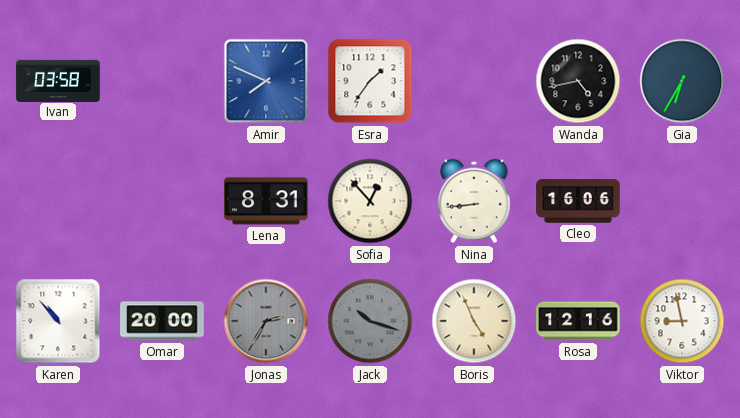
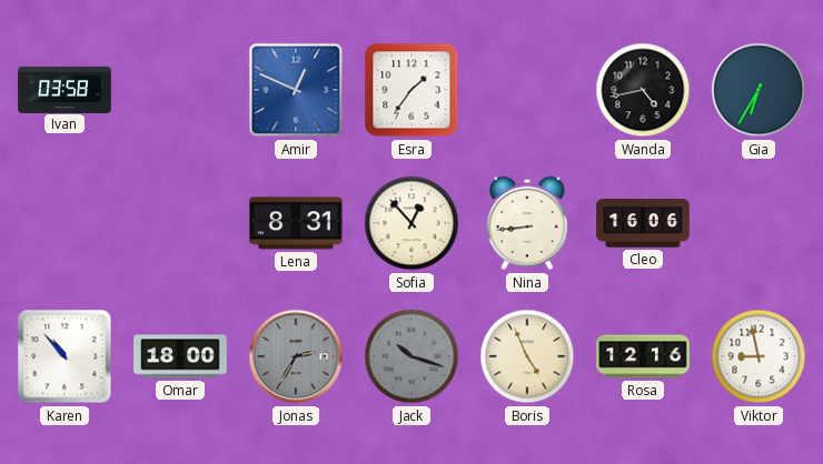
Amir: 7:49 -> 12:49 (296, 90)
Omar: 20:00 -> 18:00 (180, 356)
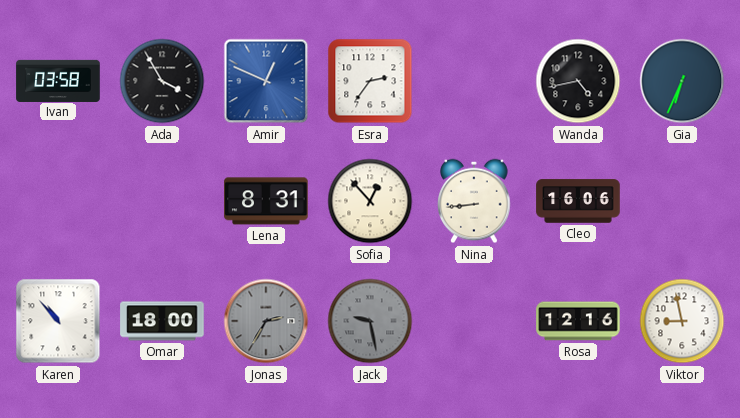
Ada: none -> 3:55 (162, 81)
Esra: 1:36 -> 2:36 (370, 81)
Gia: 6:35 -> 6:34 (682, 81)
Jack: 10:18 -> 9:28 (370, 321)
Boris: 4:56 -> none (527, 356)
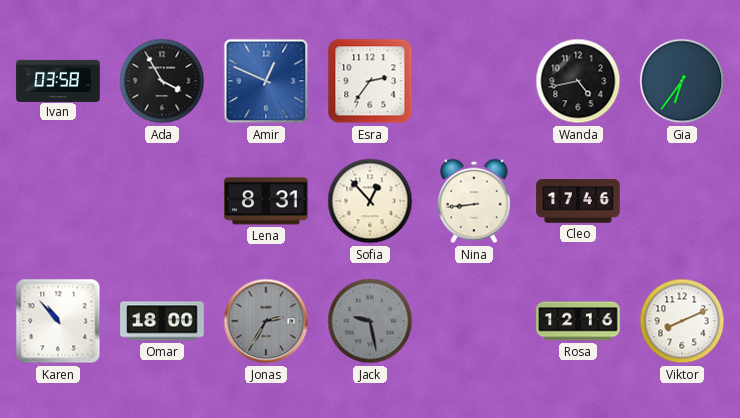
Gia: 6:34 -> 6:36 (682, 81)
Cleo: 16:06 -> 17:46 (578, 201)
Viktor: 8:58 -> 8:11 (682, 321)
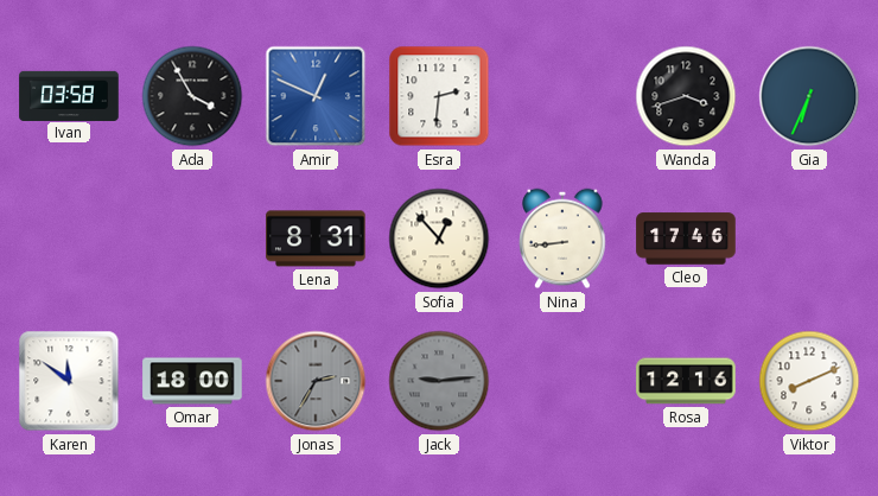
Esra: 2:36 -> 2:31 (439, 96)
Wanda: 4:43 -> 3:42 (686, 96)
Gia: 6:36 -> 6:34 (809, 96)
Karen: 10:53 -> 11:51 (69, 381)
Jack: 9:28 -> 9:14 (439, 381)
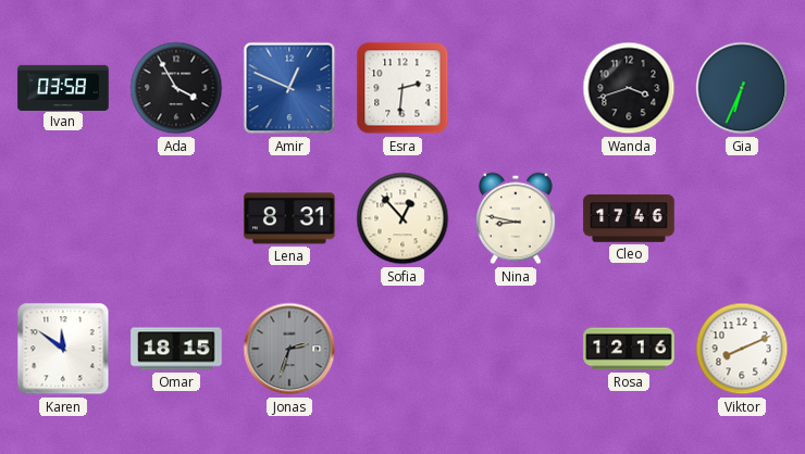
Nina: 8:44 -> 8:47 (516, 218)
Omar: 18:00 -> 18:15 (176, 349)
Jonas: 2:35 -> 2:33 (289, 349)
Jack: 9:14 -> none (439, 381)
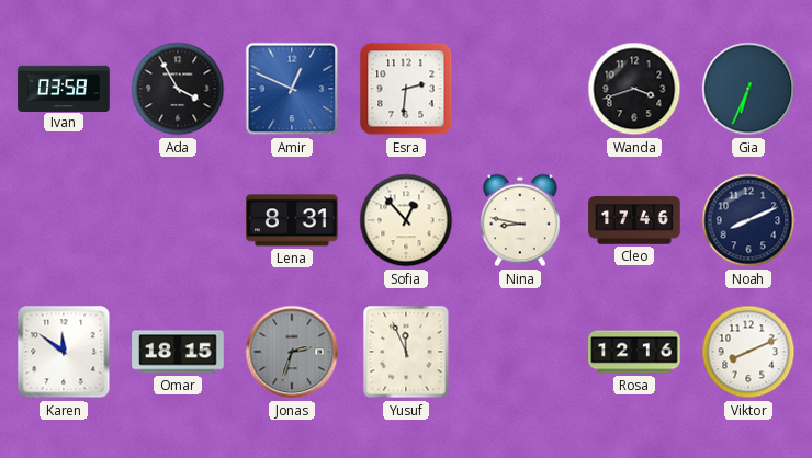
Noah: none -> 8:11 (748, 220)
Yusuf: none -> 11:56 (406, 352)
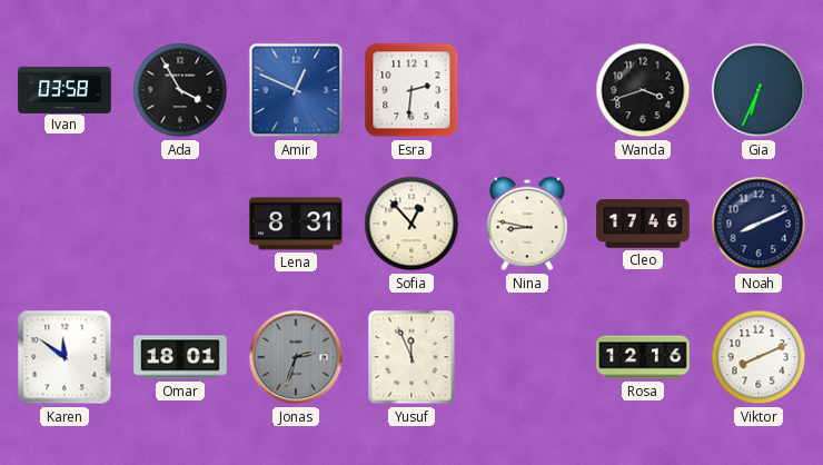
Omar: 18:15 -> 18:01 (180, 357)
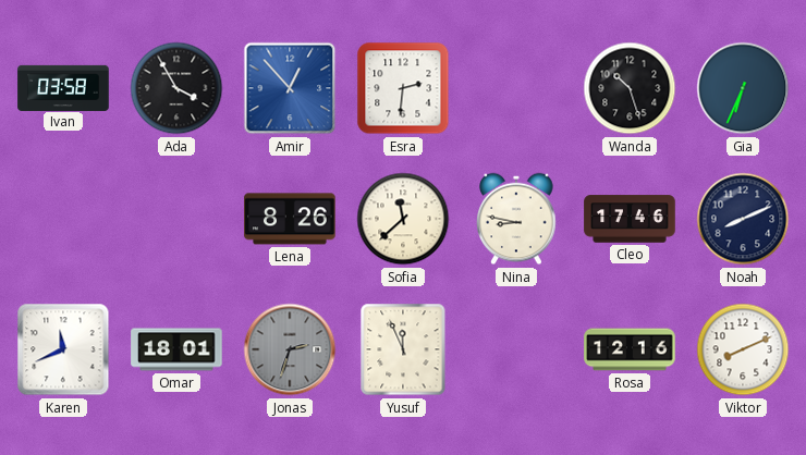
Amir: 12:49 -> 12:53 (290, 88)
Wanda: 3:42 -> 10:27 (630, 88)
Lena: 8:31 -> 8:26 (290, 219)
Sofia: 12:53 -> 11:38 (403, 219)
Karen: 11:51 -> 11:41 (63, 349)
